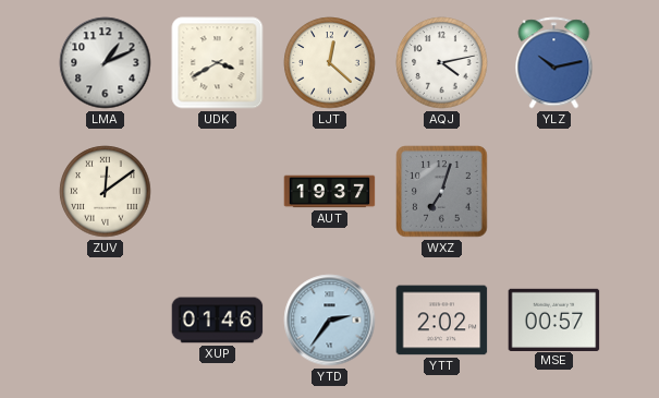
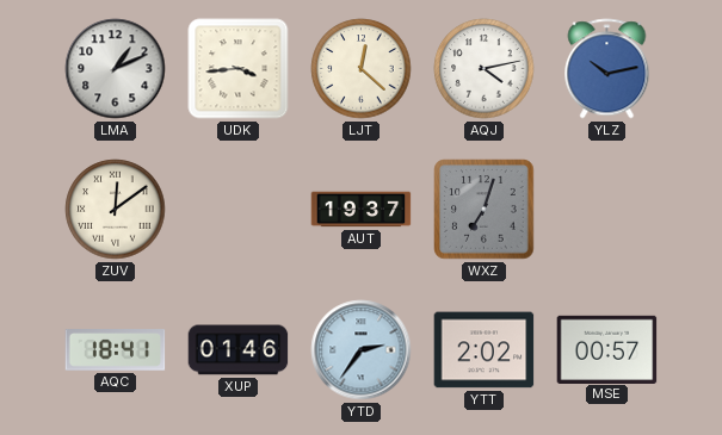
UDK: 3:40 -> 3:44 (239, 69)
AQC: none -> 18:41 (116, 350)
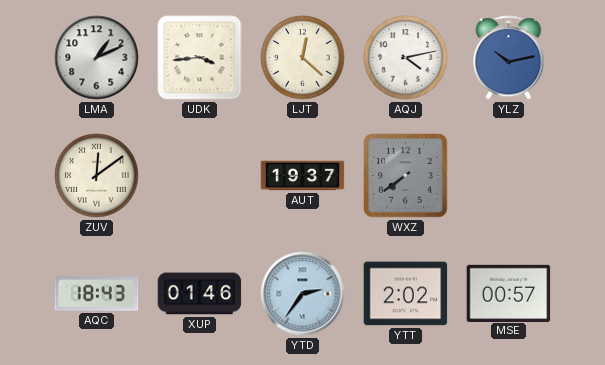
WXZ: 7:03 -> 7:39 (406, 176)
AQC: 18:41 -> 18:43 (97, 294)
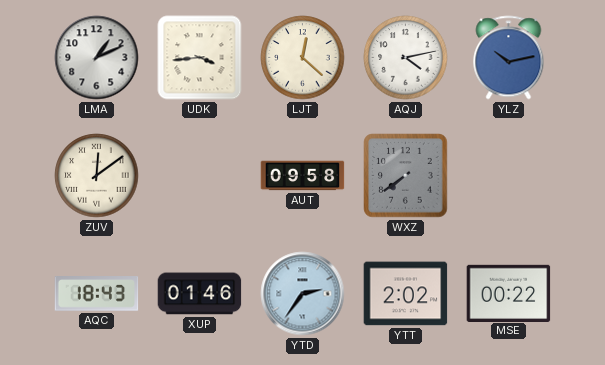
AUT: 19:37 -> 09:58 (303, 176)
MSE: 00:57 -> 00:22 (509, 293)
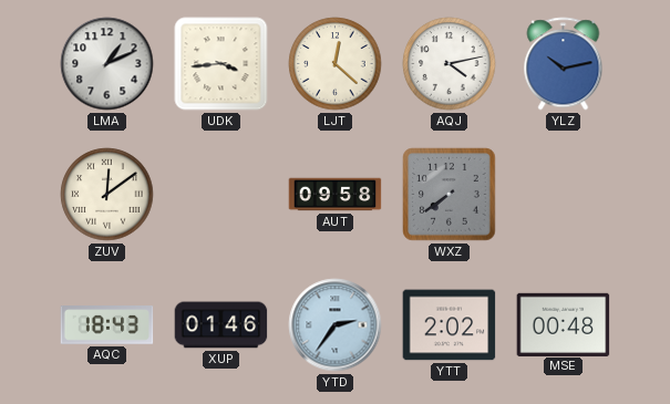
MSE: 00:22 -> 00:48 (564, 324)
